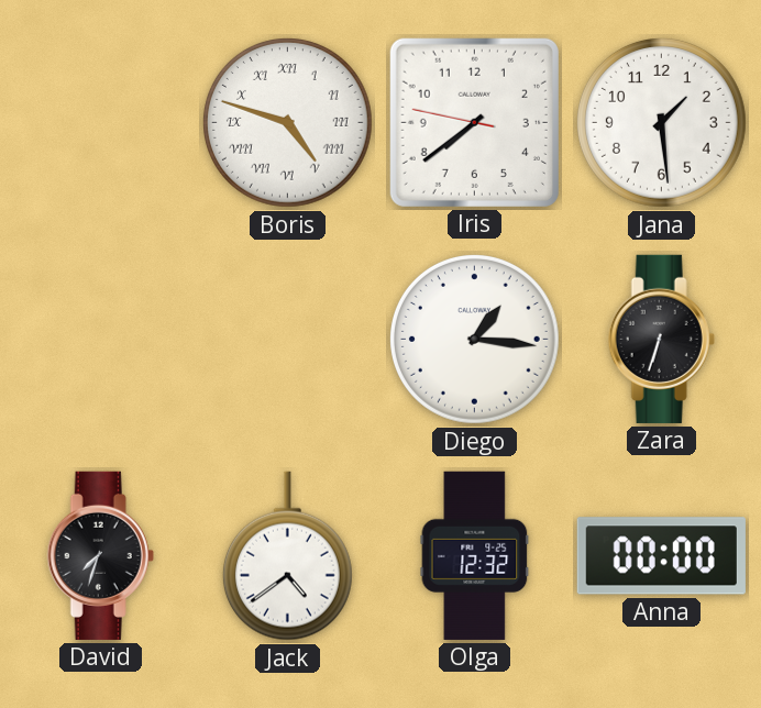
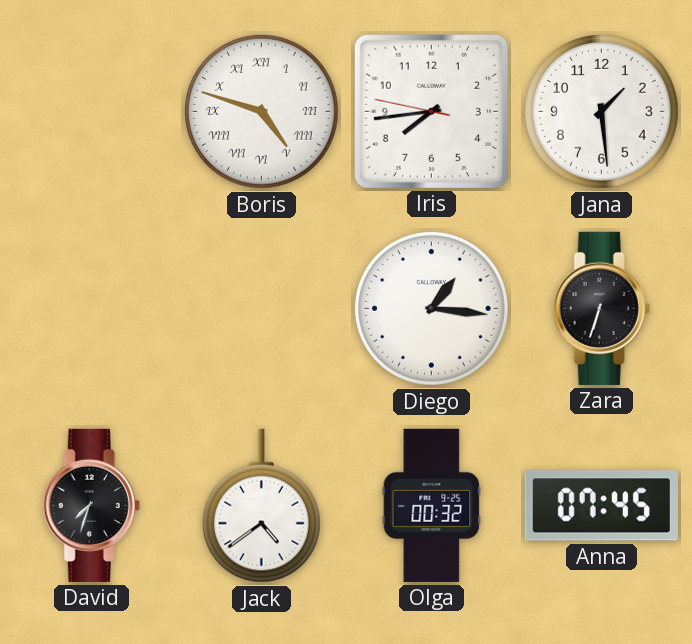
Iris: 7:38 -> 7:43 (431, 111)
Olga: 12:32 -> 00:32 (432, 505)
Anna: 00:00 -> 07:45 (601, 506)
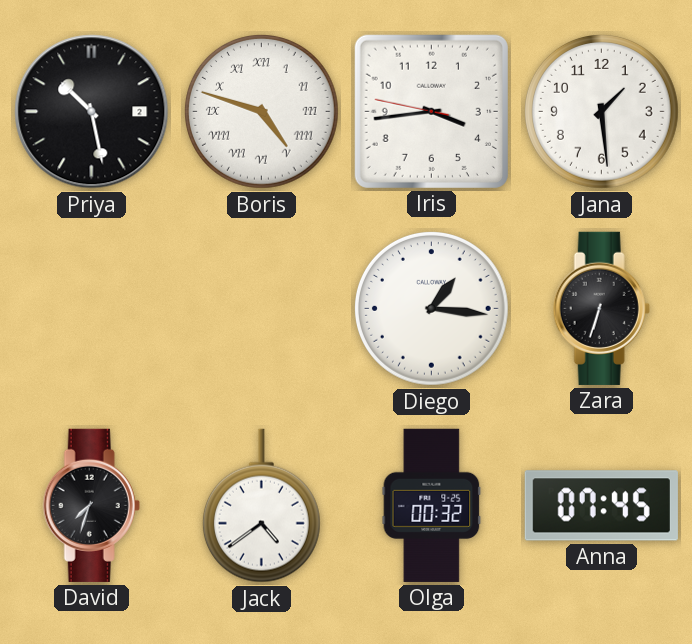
Priya: none -> 10:28 (92, 112)
Iris: 7:43 -> 3:43 (431, 111)
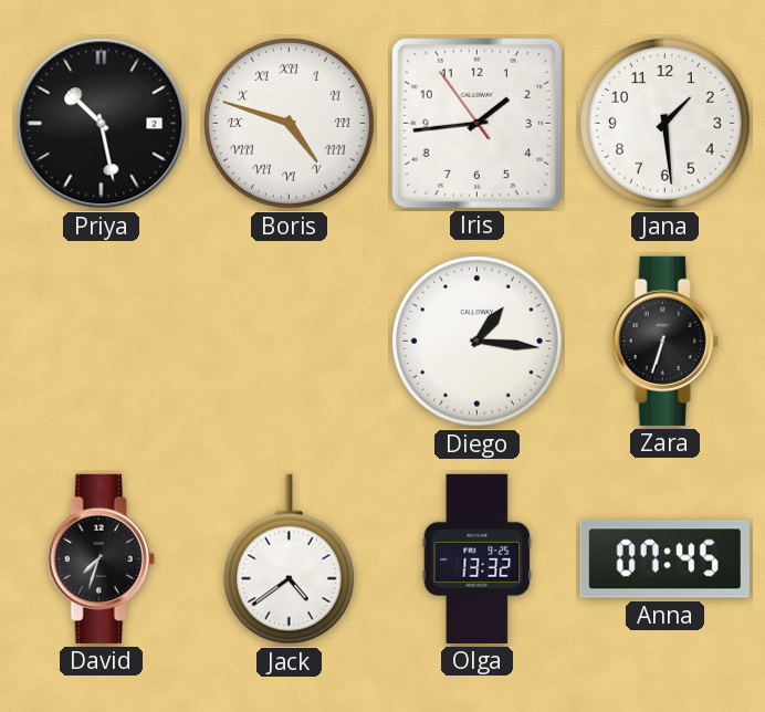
Iris: 3:43 -> 1:43 (476, 123)
Olga: 00:32 -> 13:32 (478, 558)
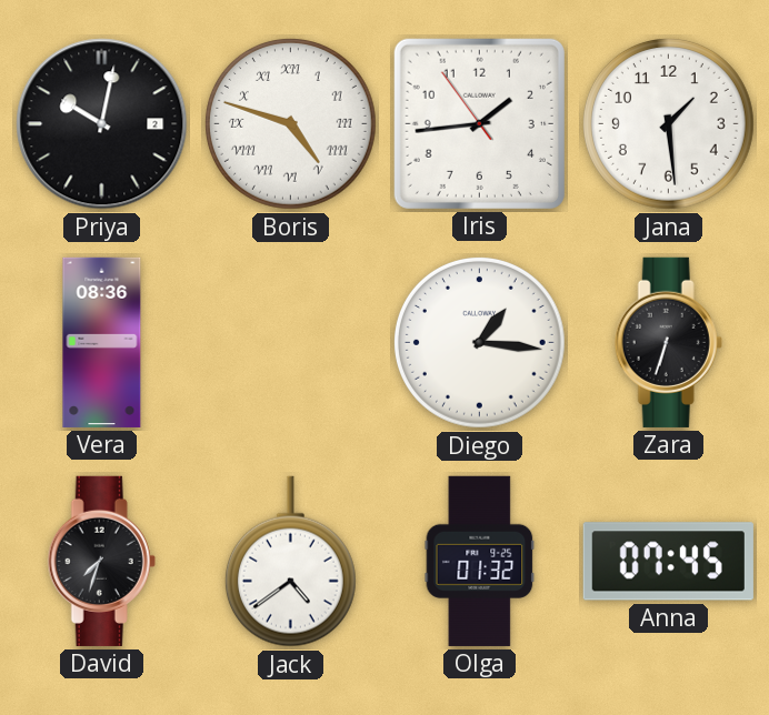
Priya: 10:28 -> 10:02 (102, 124)
Vera: none -> 08:36 (102, 342)
Olga: 13:32 -> 01:32 (480, 561)
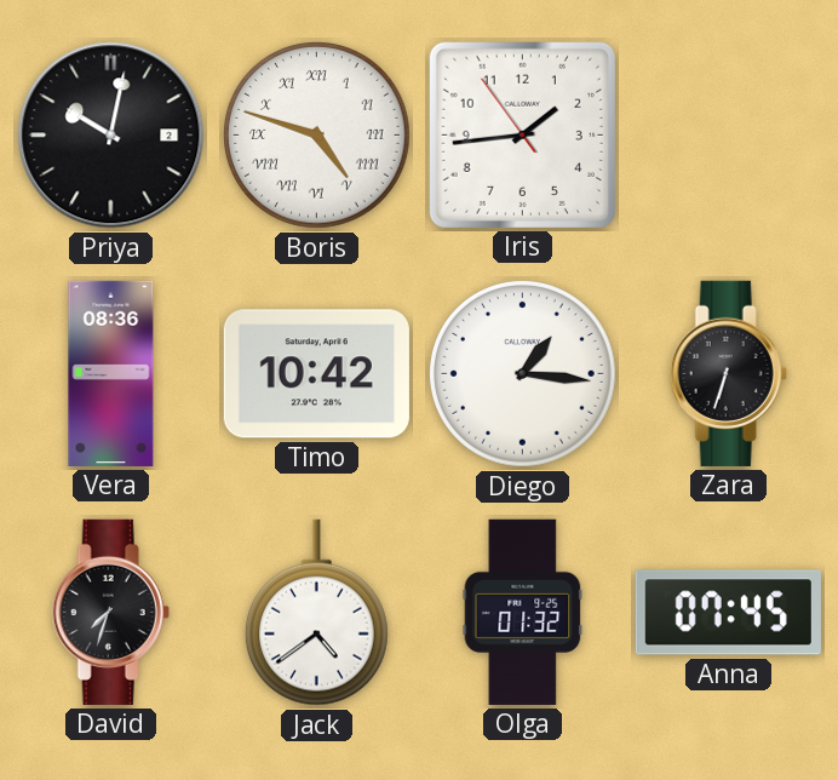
Jana: 1:29 -> none (668, 123)
Timo: none -> 10:42 (316, 374)
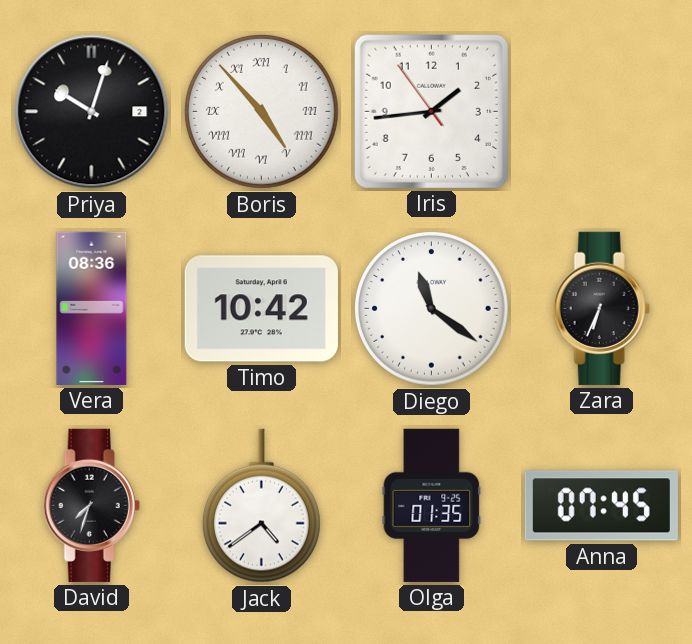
Priya: 10:02 -> 10:03 (92, 112)
Boris: 4:48 -> 4:53 (261, 111)
Diego: 1:16 -> 11:21 (431, 308)
Zara: 6:33 -> 6:34 (601, 308)
Olga: 01:32 -> 01:35 (432, 505)
